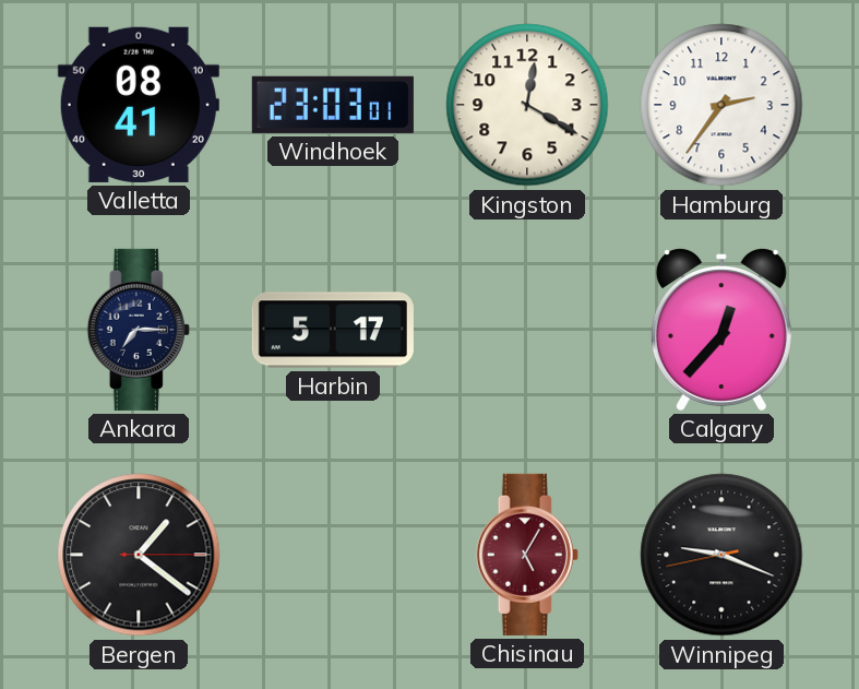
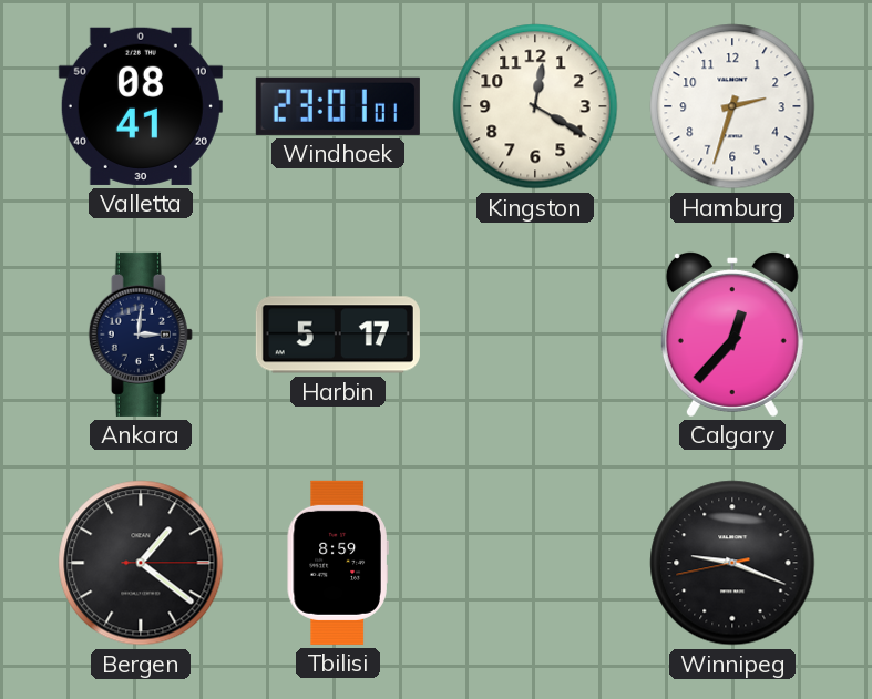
Windhoek: 23:03 -> 23:01 (338, 106)
Hamburg: 2:36 -> 2:33 (732, 106)
Ankara: 7:15 -> 3:01 (141, 335)
Tbilisi: none -> 8:59 (338, 563)
Chisinau: 5:05 -> none (527, 555)
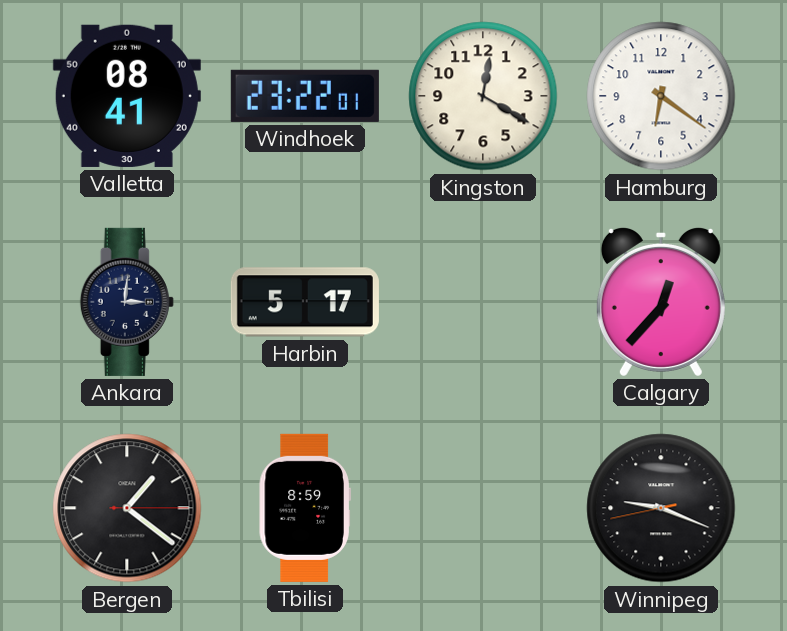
Windhoek: 23:01 -> 23:22 (305, 96)
Hamburg: 2:33 -> 6:21 (661, 96)
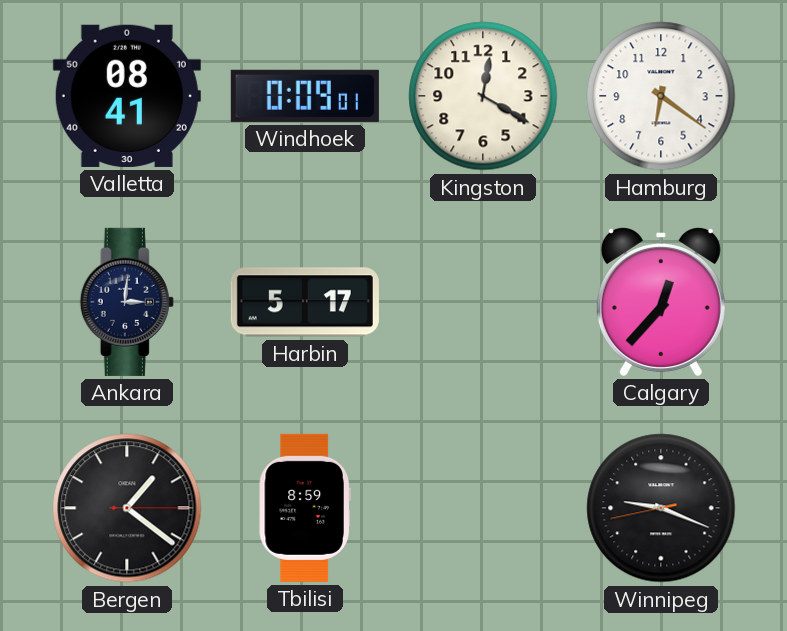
Windhoek: 23:22 -> 0:09 (305, 96)
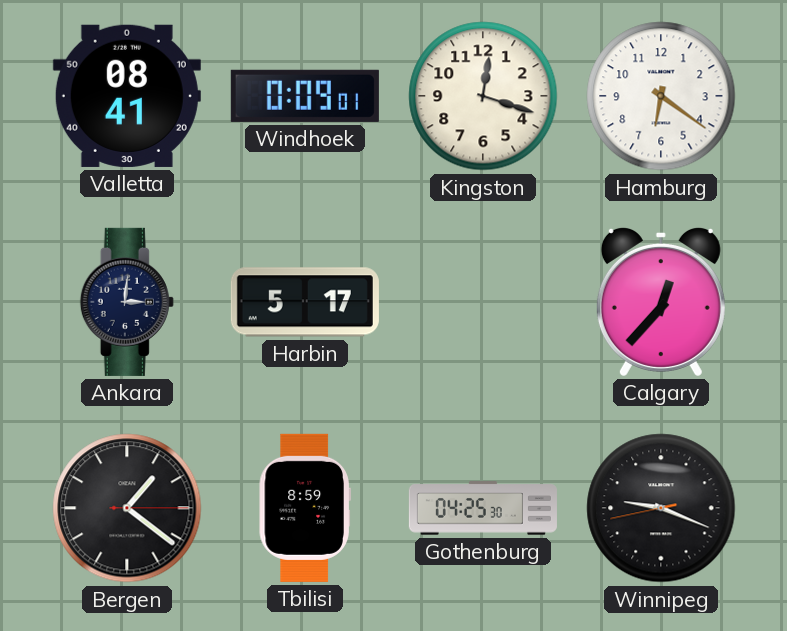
Kingston: 12:20 -> 12:18 (483, 96)
Gothenburg: none -> 04:25 (483, 508)
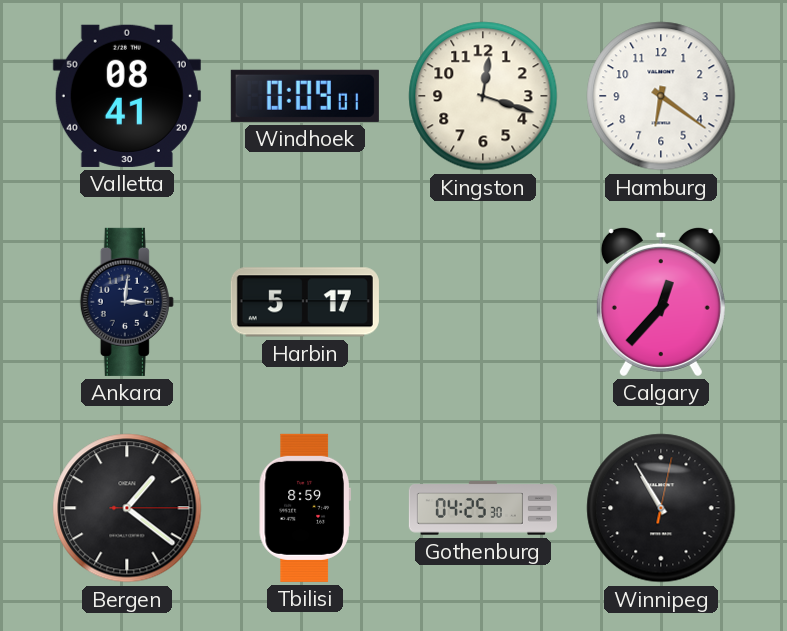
Winnipeg: 9:18 -> 10:55 (661, 508)
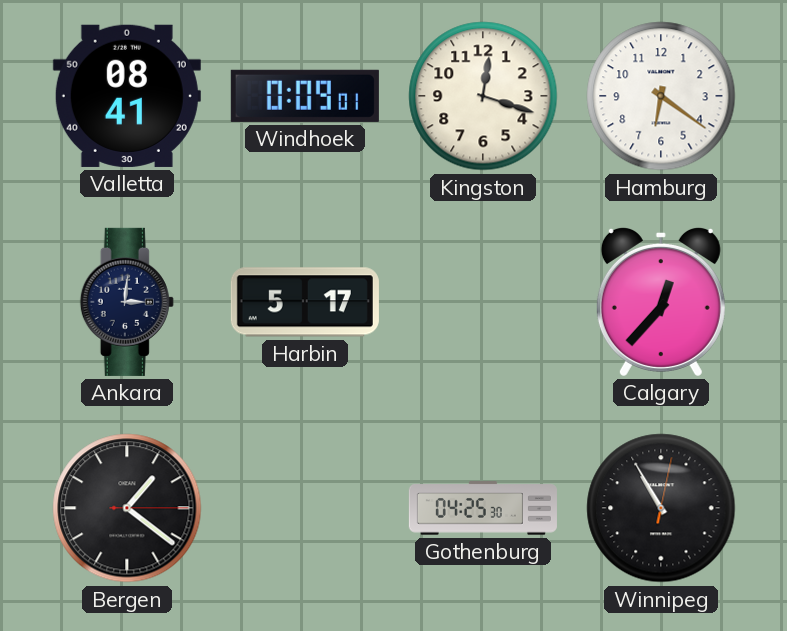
Tbilisi: 8:59 -> none (305, 508)
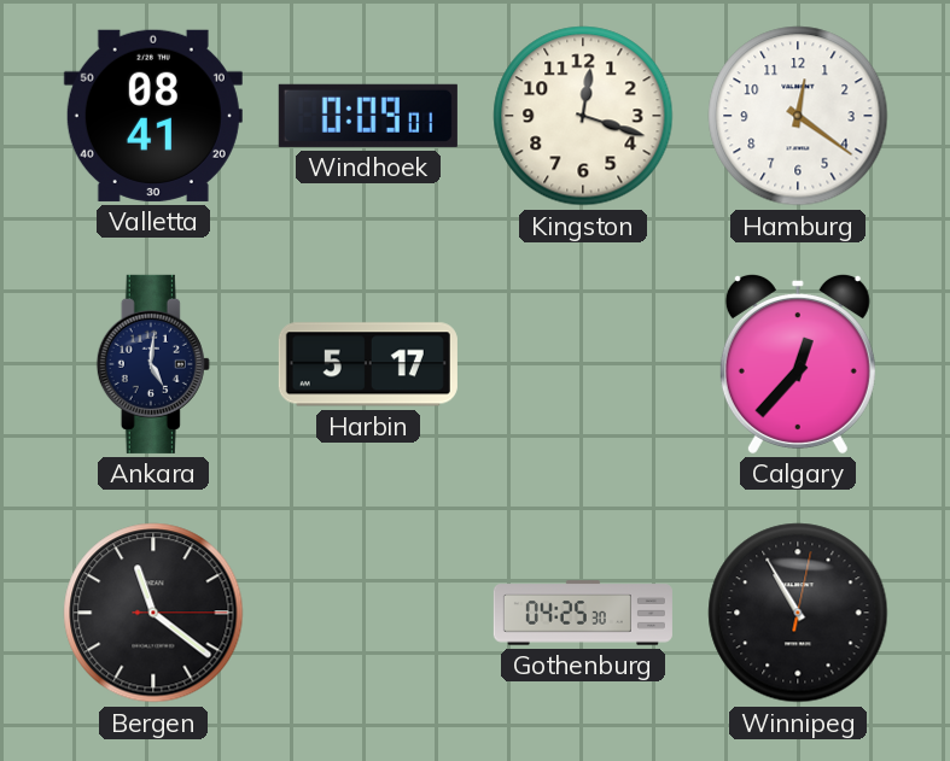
Hamburg: 6:21 -> 12:21 (798, 116)
Ankara: 3:01 -> 5:01 (153, 364)
Bergen: 1:21 -> 11:21 (153, 613)
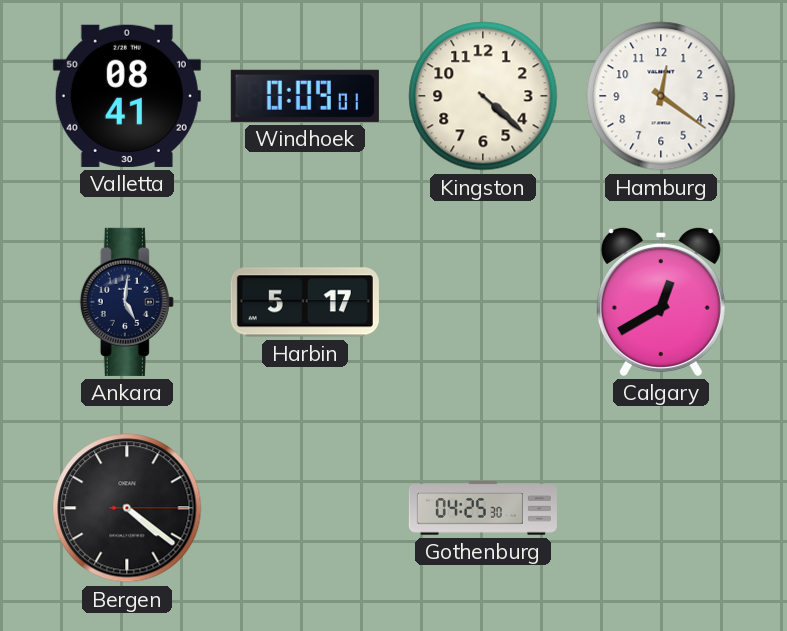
Kingston: 12:18 -> 4:22 (483, 96)
Calgary: 12:37 -> 12:40 (661, 301)
Bergen: 11:21 -> 4:21 (127, 508)
Winnipeg: 10:55 -> none (798, 613)
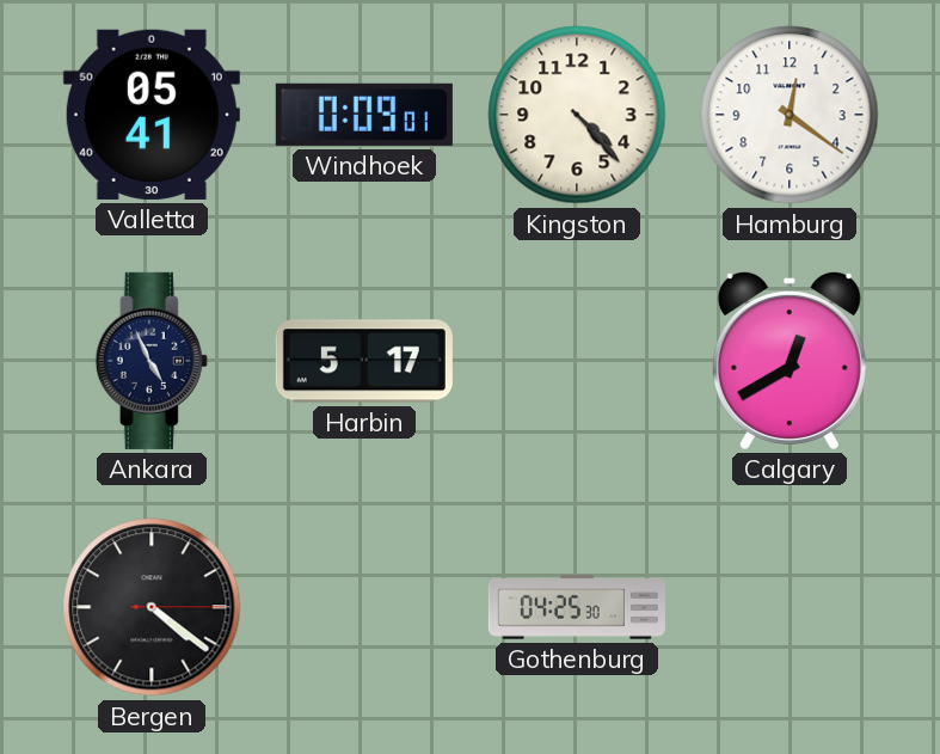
Valletta: 08:41 -> 05:41 (152, 115)
Kingston: 4:22 -> 4:23 (577, 115)
Ankara: 5:01 -> 4:56 (152, 361)
